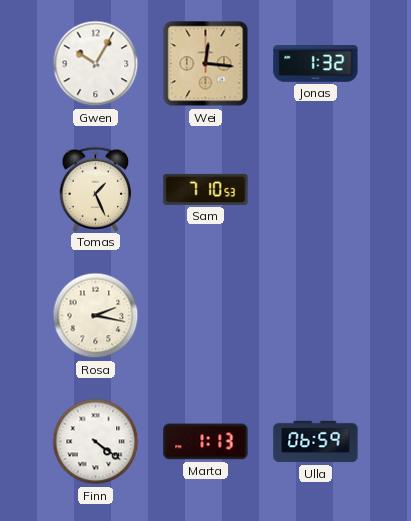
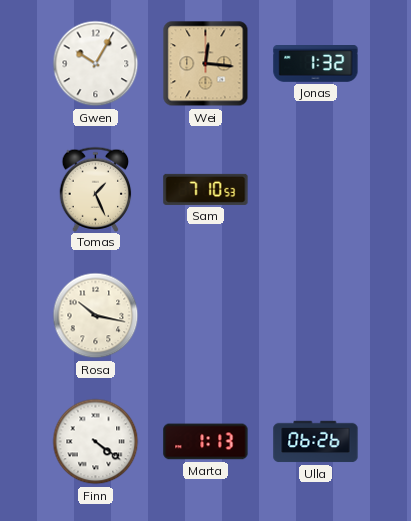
Rosa: 2:17 -> 10:17 (96, 316)
Ulla: 06:59 -> 06:26 (316, 442)
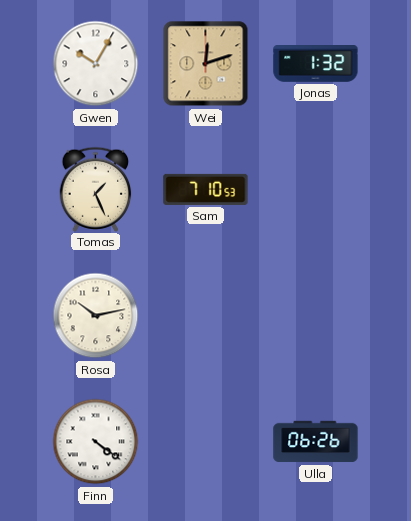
Wei: 12:16 -> 12:12 (206, 64)
Rosa: 10:17 -> 10:13 (96, 316)
Marta: 1:13 -> none (206, 442)
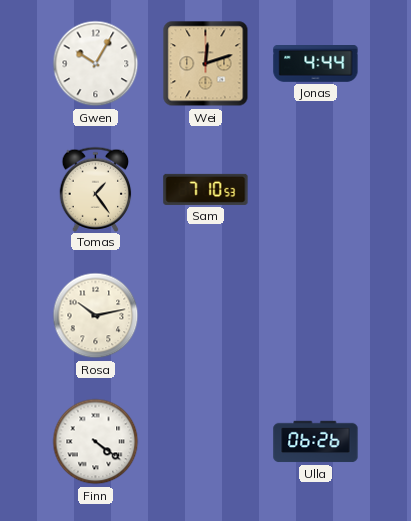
Jonas: 1:32 -> 4:44 (316, 64)
Tomas: 1:26 -> 1:24 (96, 189)
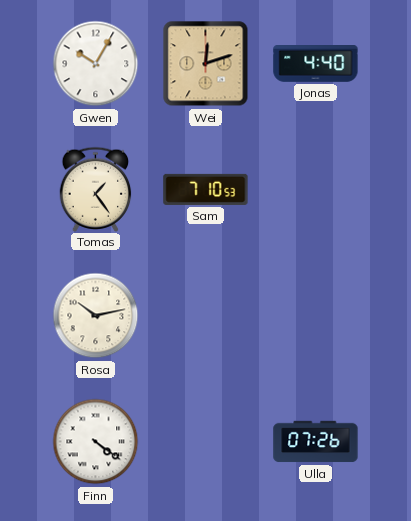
Jonas: 4:44 -> 4:40 (316, 64)
Ulla: 06:26 -> 07:26 (316, 442)
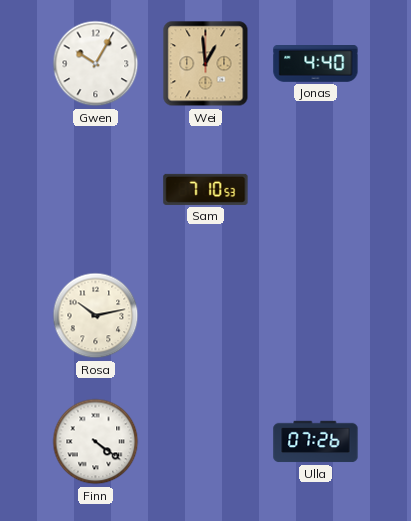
Wei: 12:12 -> 12:59 (206, 64)
Tomas: 1:24 -> none (96, 189)
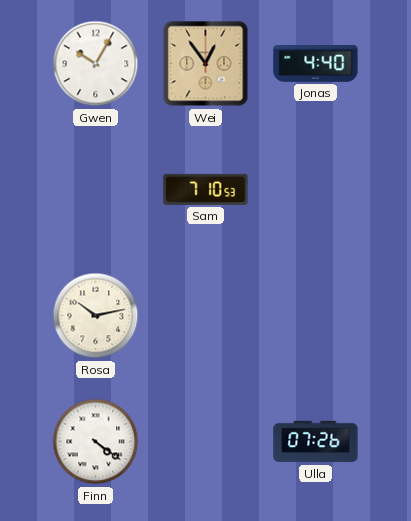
Wei: 12:59 -> 12:54 (206, 64)
